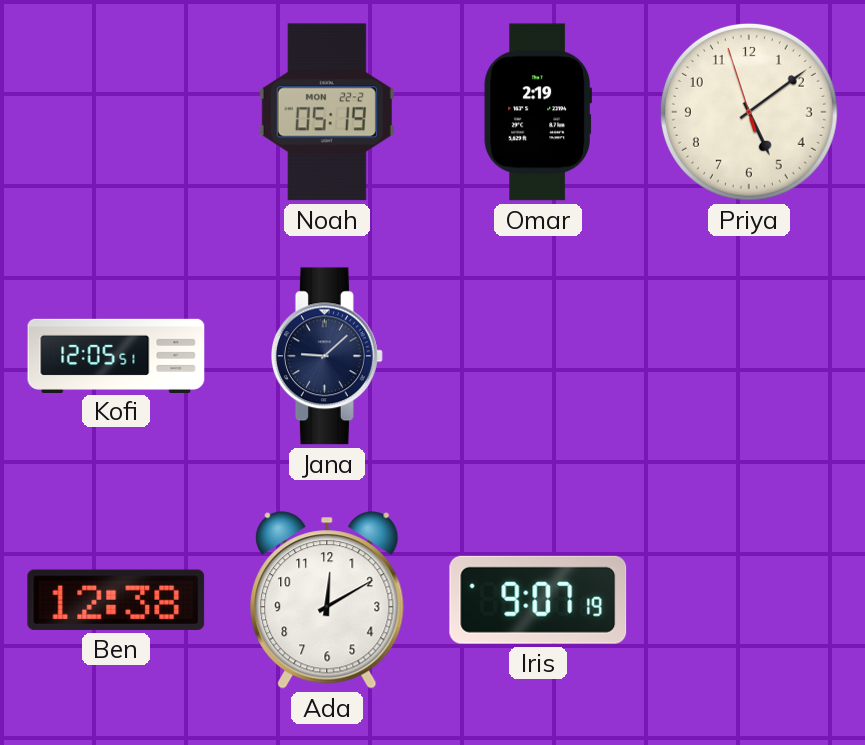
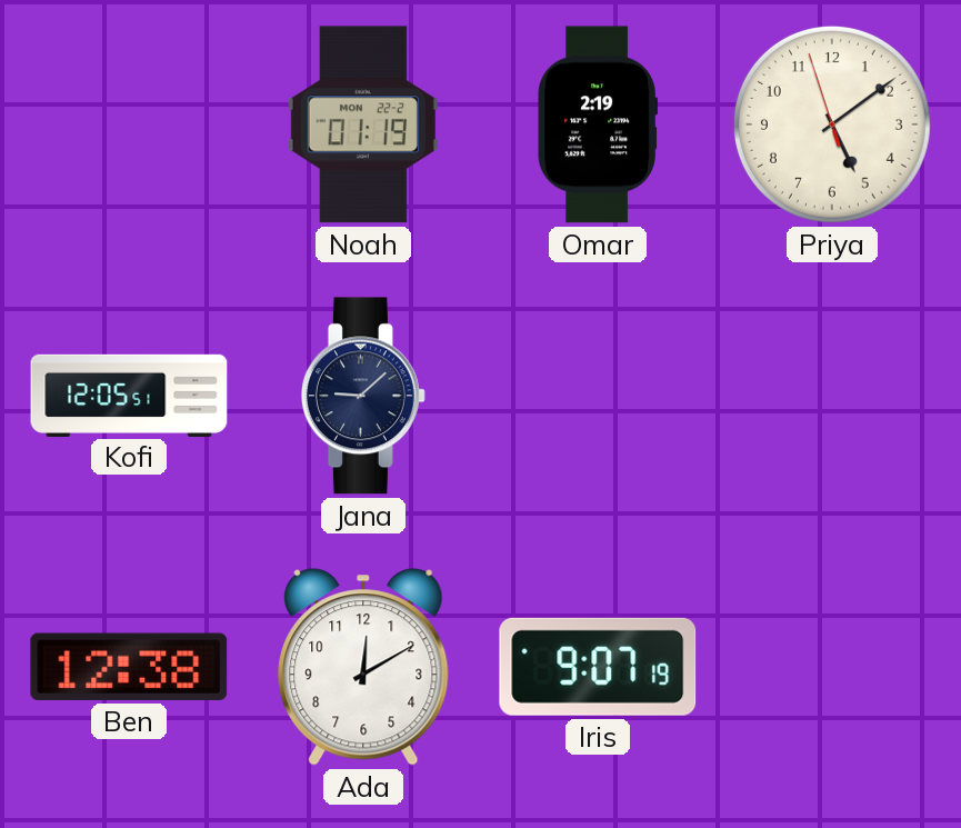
Noah: 05:19 -> 01:19 (363, 124)
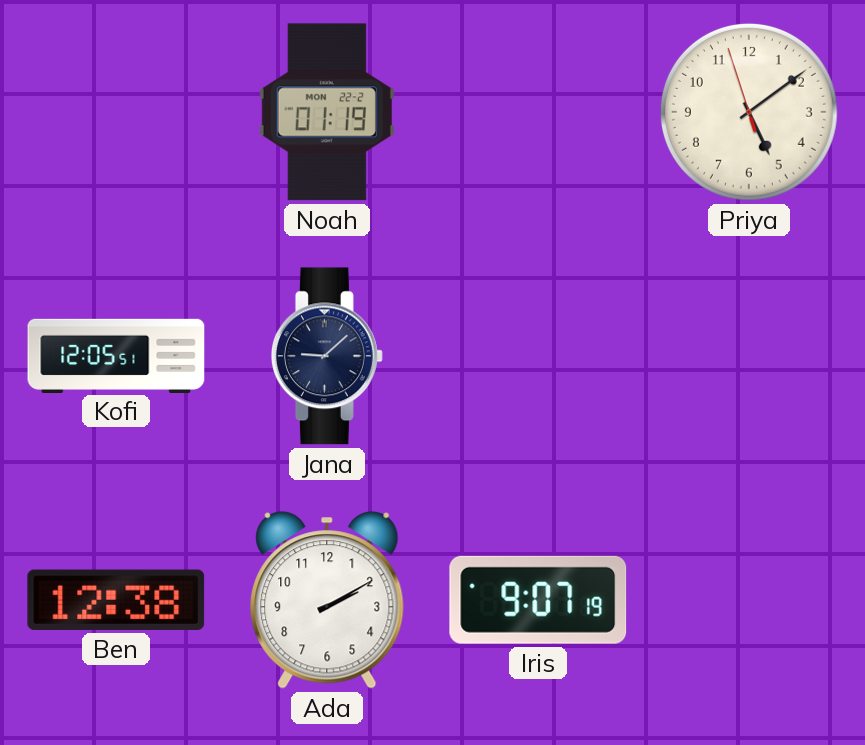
Omar: 2:19 -> none (597, 124)
Ada: 12:10 -> 2:10 (327, 600)
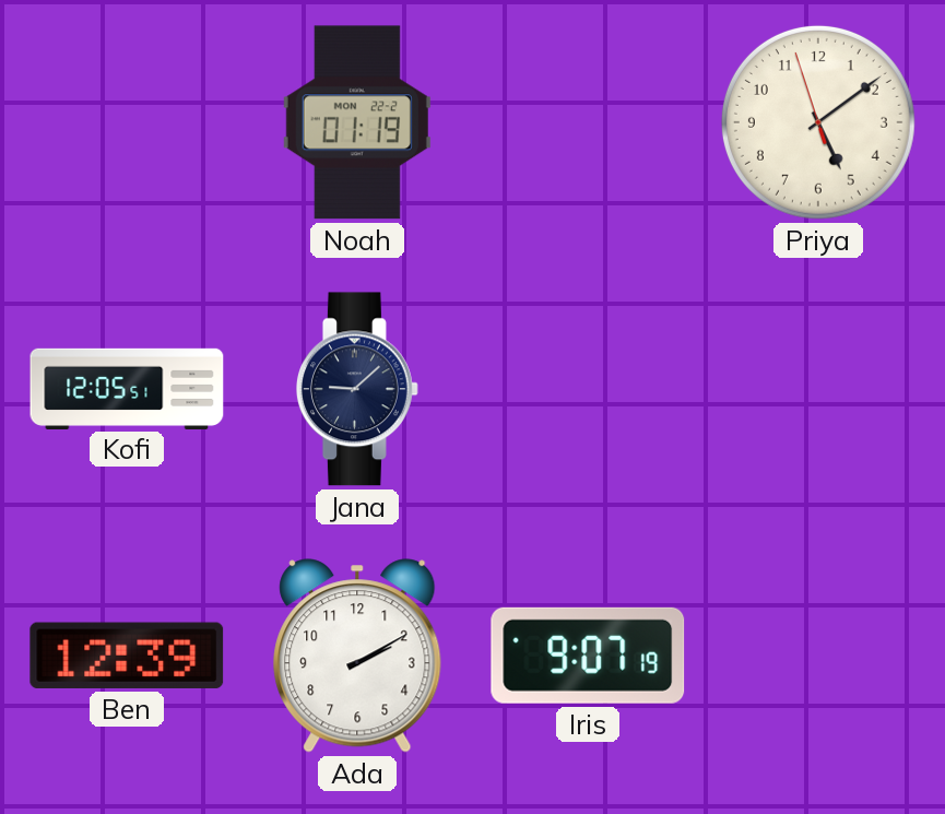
Ben: 12:38 -> 12:39 (127, 656)
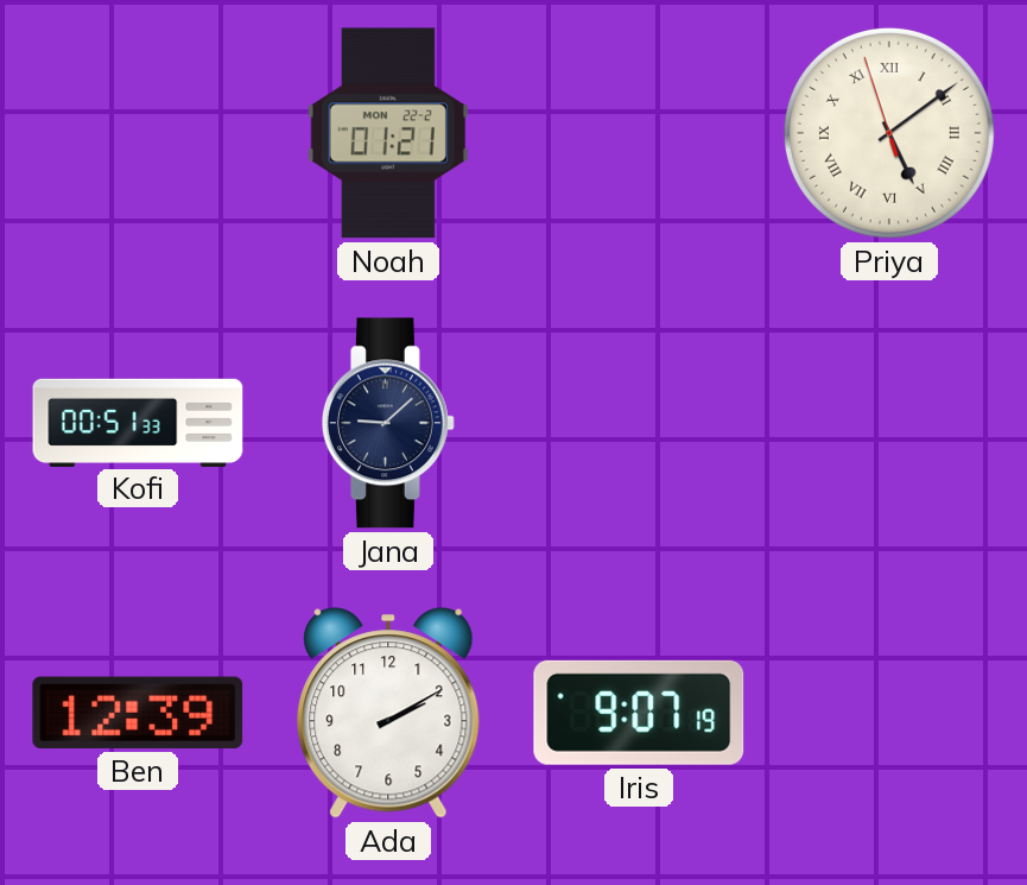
Noah: 01:19 -> 01:21 (388, 133)
Priya numerals: Arabic -> Roman (889, 133)
Kofi: 12:05 -> 00:51 (138, 422)
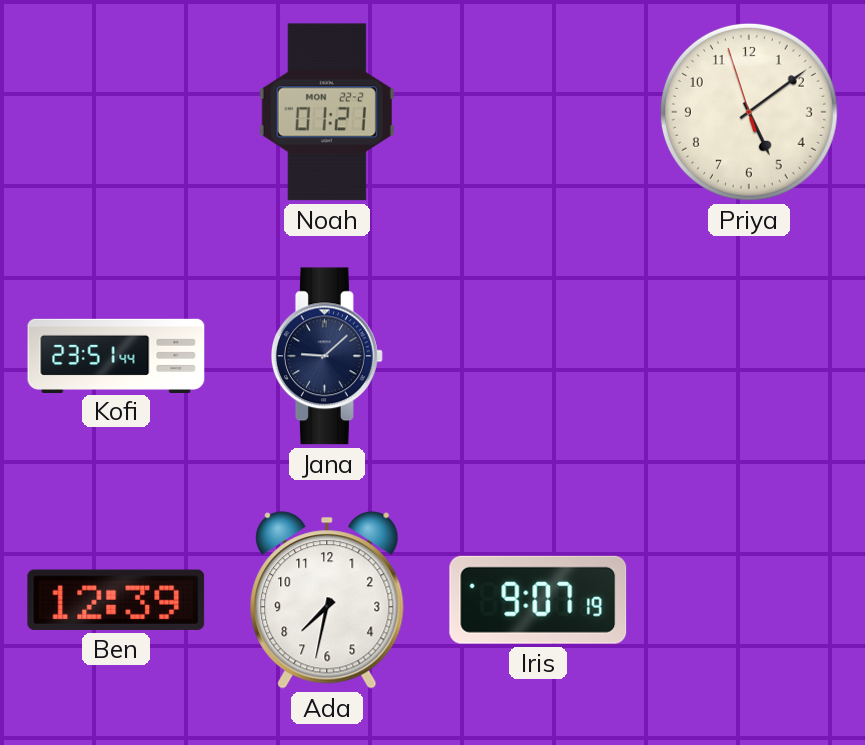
Priya numerals: Roman -> Arabic (749, 112)
Kofi: 00:51 -> 23:51 (116, 355)
Ada: 2:10 -> 7:32 (327, 600)
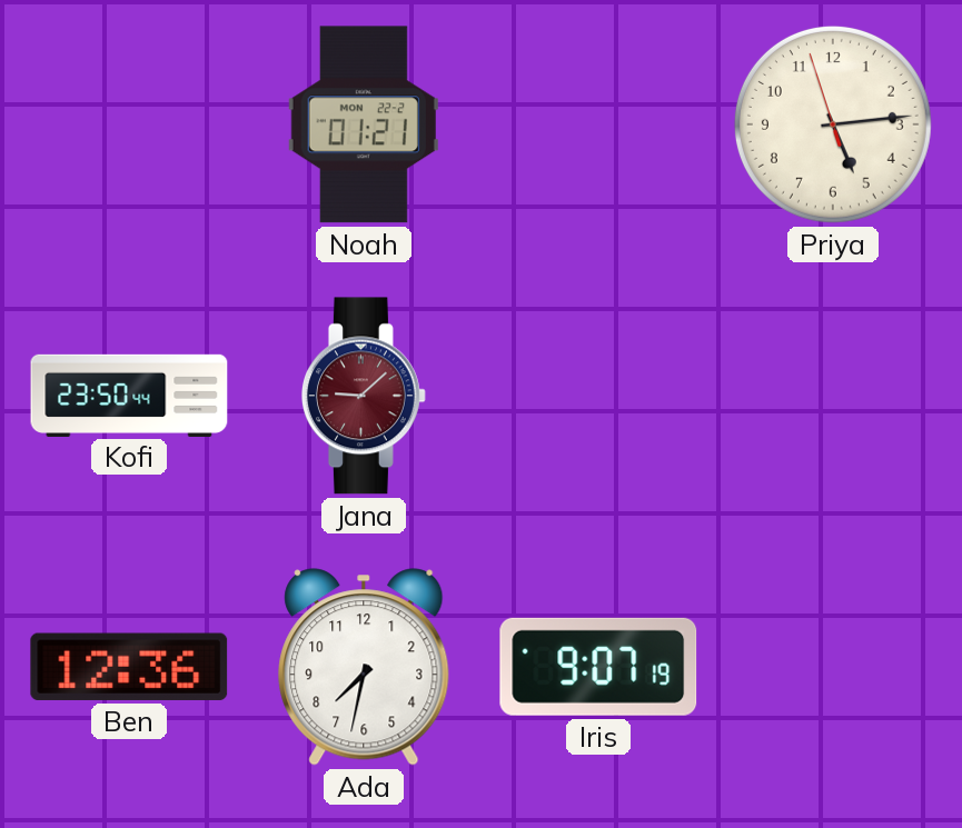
Priya: 5:08 -> 5:13 (833, 124)
Kofi: 23:51 -> 23:50 (129, 395)
Jana dial: navy -> burgundy (365, 396)
Ben: 12:39 -> 12:36 (129, 667)
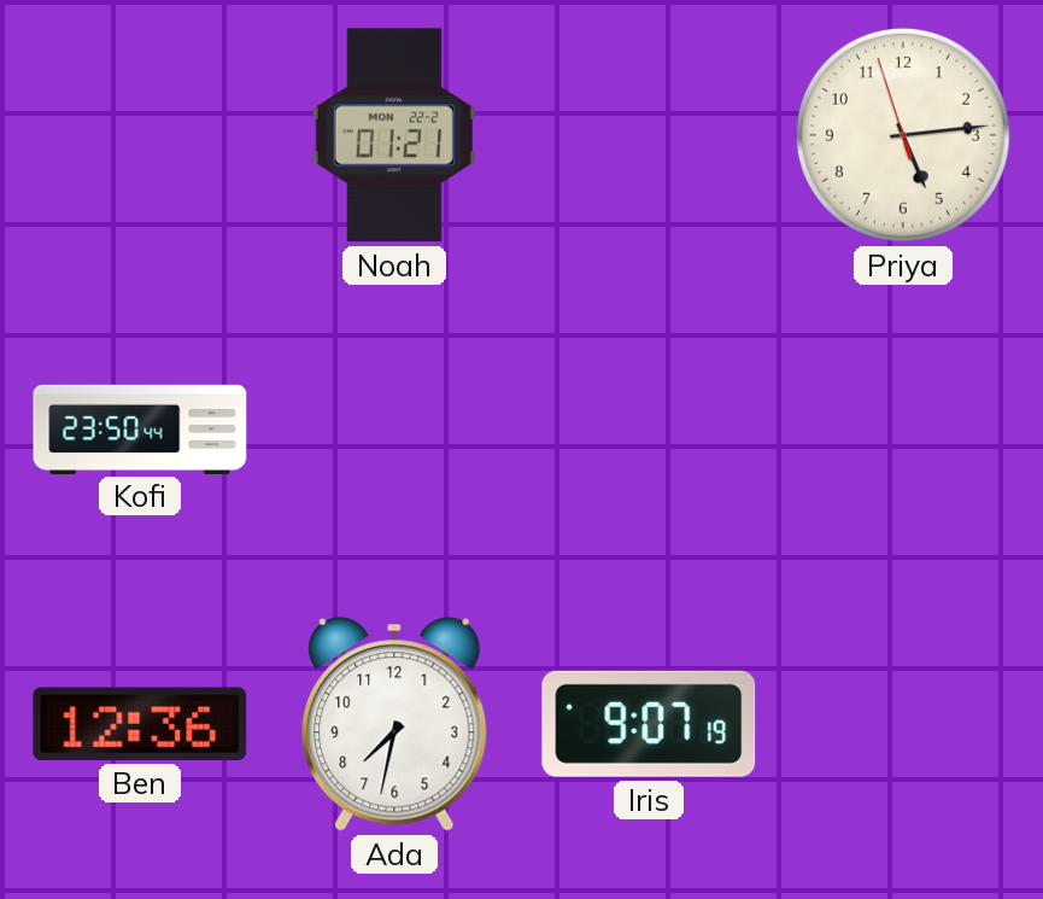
Jana: 9:08 -> none (365, 396)
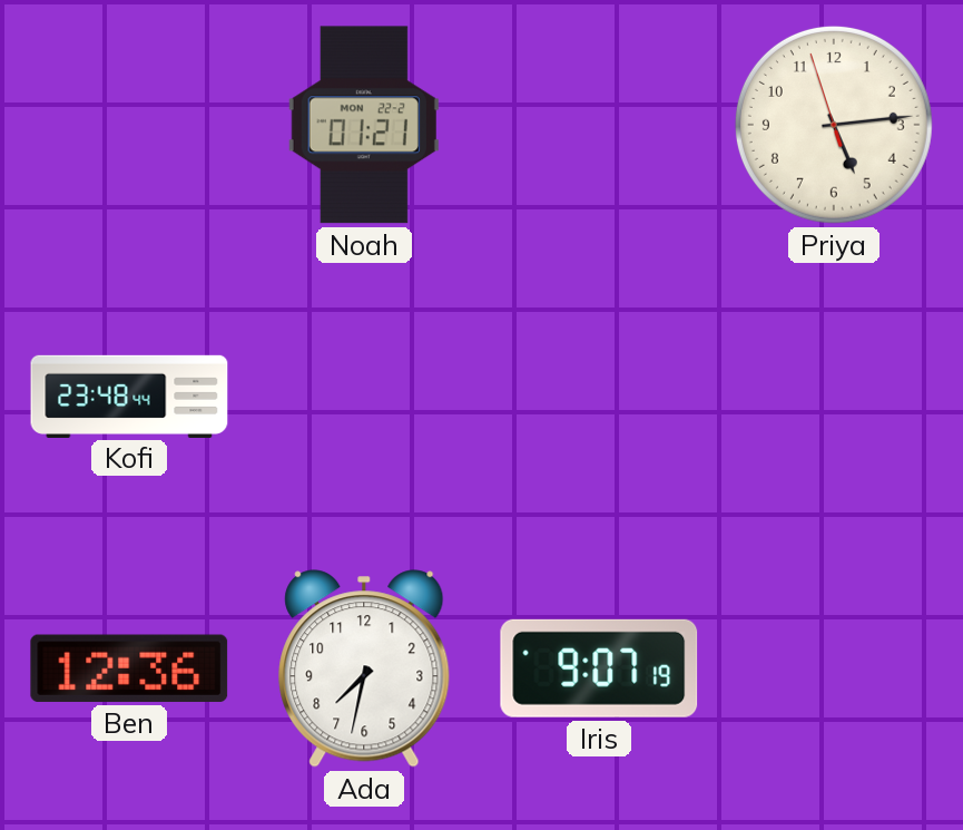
Kofi: 23:50 -> 23:48 (129, 396)
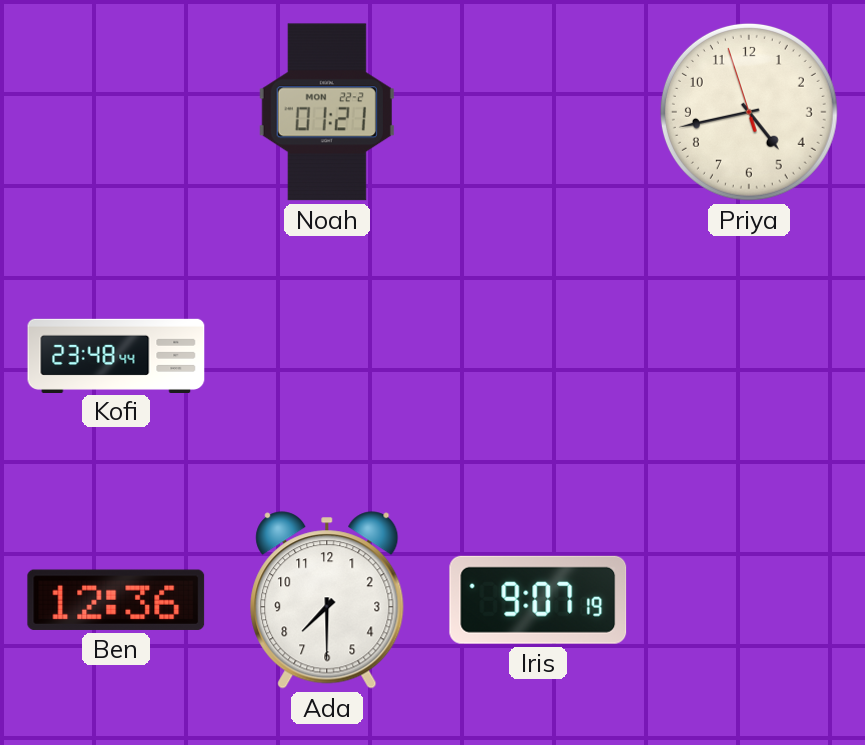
Priya: 5:13 -> 4:42 (749, 112)
Ada: 7:32 -> 7:30 (327, 600)
